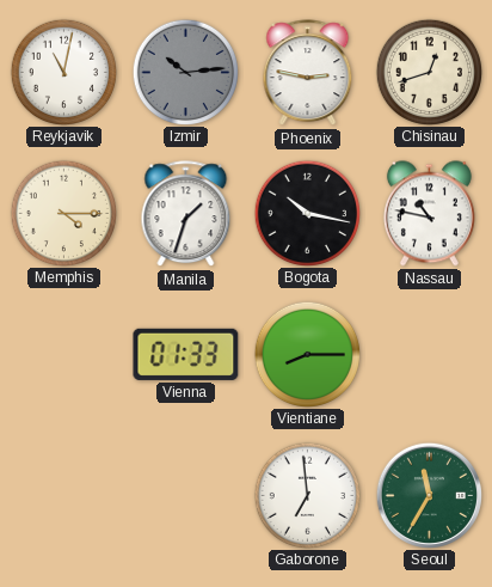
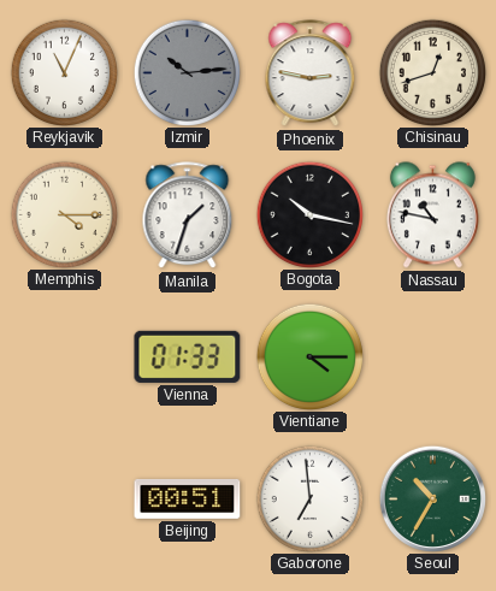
Reykjavik: 11:02 -> 11:04 (64, 72)
Vientiane: 8:15 -> 4:15 (309, 356)
Beijing: none -> 00:51 (188, 498)
Seoul: 11:35 -> 10:35 (432, 498)
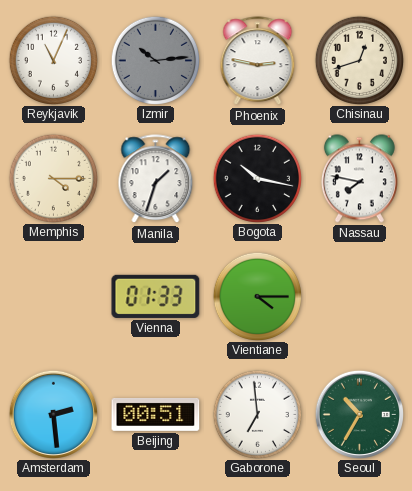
Nassau: 10:47 -> 7:47 (359, 179)
Amsterdam: none -> 2:29 (53, 414)
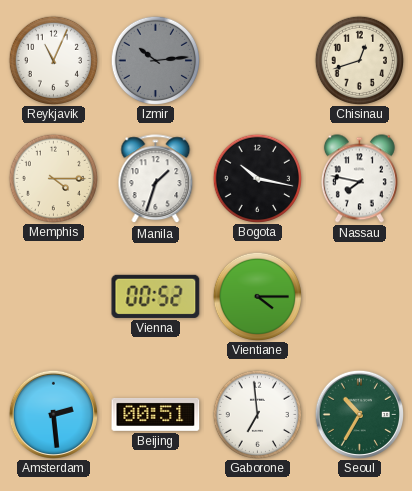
Phoenix: 2:47 -> none (258, 61)
Vienna: 01:33 -> 00:52 (156, 296)
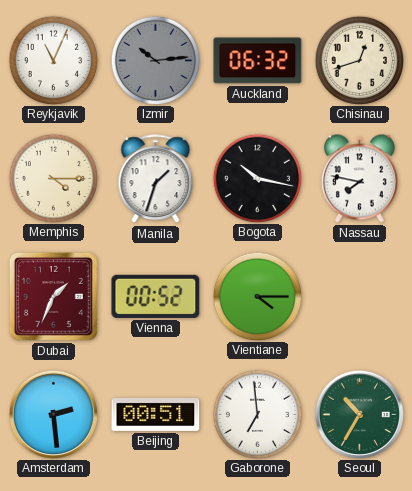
Auckland: none -> 06:32 (258, 61)
Dubai: none -> 1:34 (53, 296)
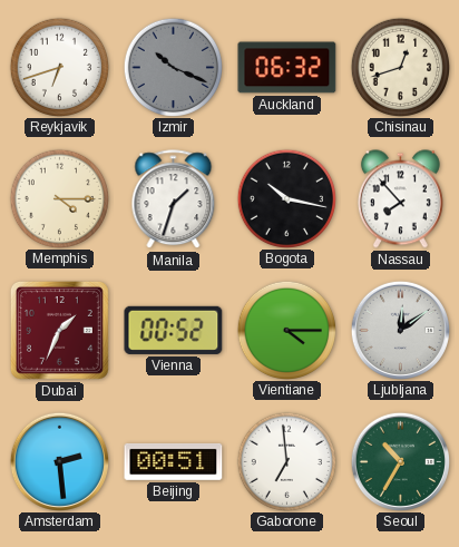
Reykjavik: 11:04 -> 6:42 (59, 67)
Izmir: 10:14 -> 10:19 (173, 67)
Nassau: 7:47 -> 7:53 (400, 199)
Ljubljana: none -> 12:09 (400, 330)
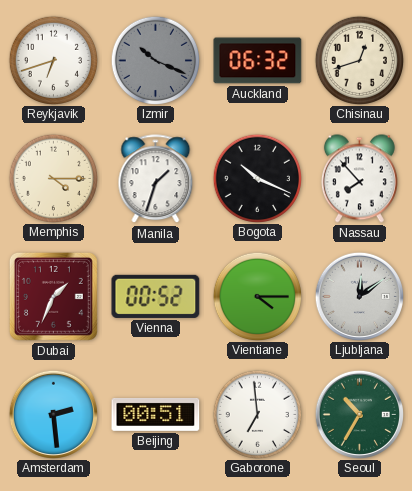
Bogota: 10:17 -> 10:19 (257, 178)
